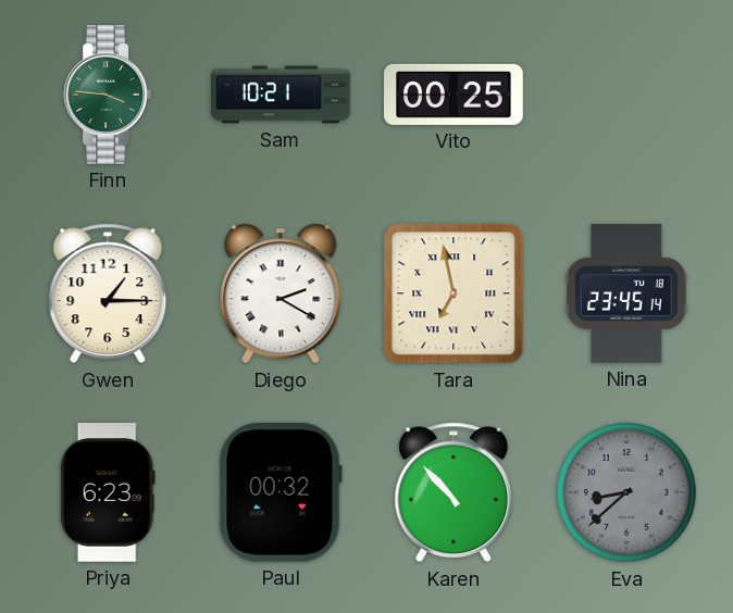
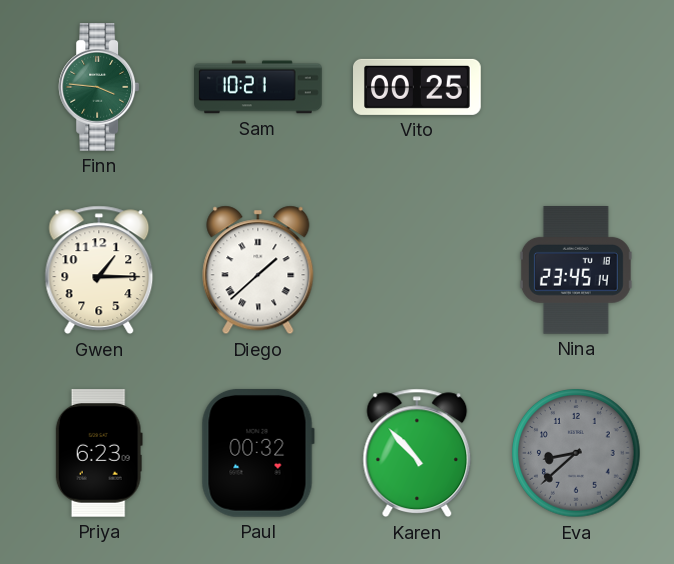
Diego: 2:20 -> 1:38 (258, 270)
Tara: 6:58 -> none (454, 293)
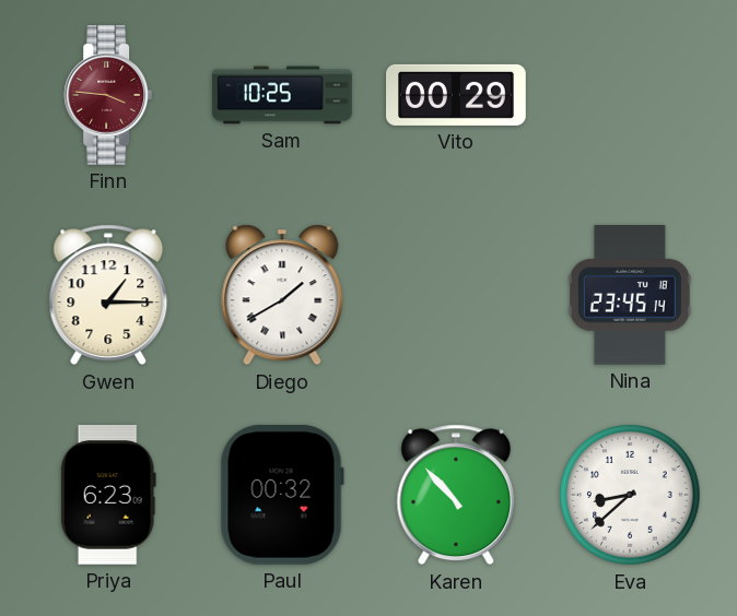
Finn dial: green -> burgundy (108, 96)
Sam: 10:21 -> 10:25 (282, 95)
Vito: 00:25 -> 00:29 (457, 95)
Diego: 1:38 -> 1:40 (282, 295)
Eva dial: grey -> white (630, 495)
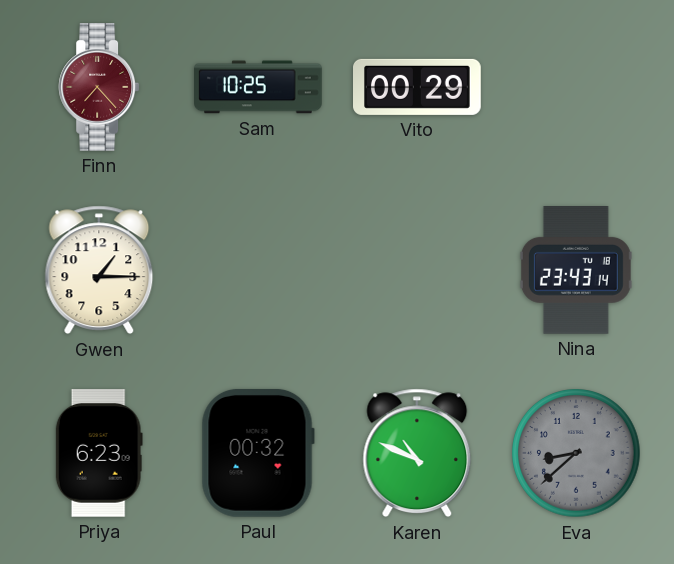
Finn: 3:46 -> 7:23 (99, 88)
Diego: 1:40 -> none (282, 295)
Nina: 23:45 -> 23:43 (576, 271)
Karen: 10:53 -> 10:49 (417, 453)
Eva dial: white -> grey (576, 453)
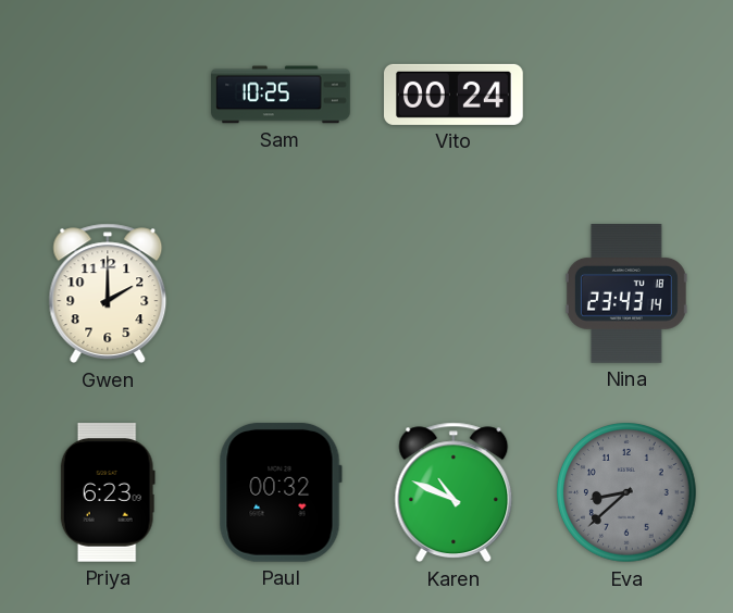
Finn: 7:23 -> none (99, 88)
Vito: 00:29 -> 00:24 (455, 95)
Gwen: 1:15 -> 2:00 (108, 293)
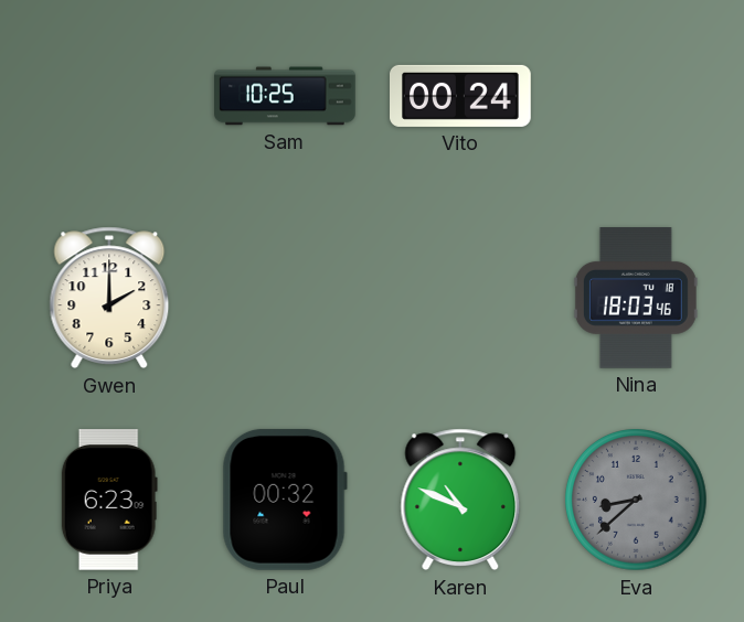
Nina: 23:43 -> 18:03 (636, 299)
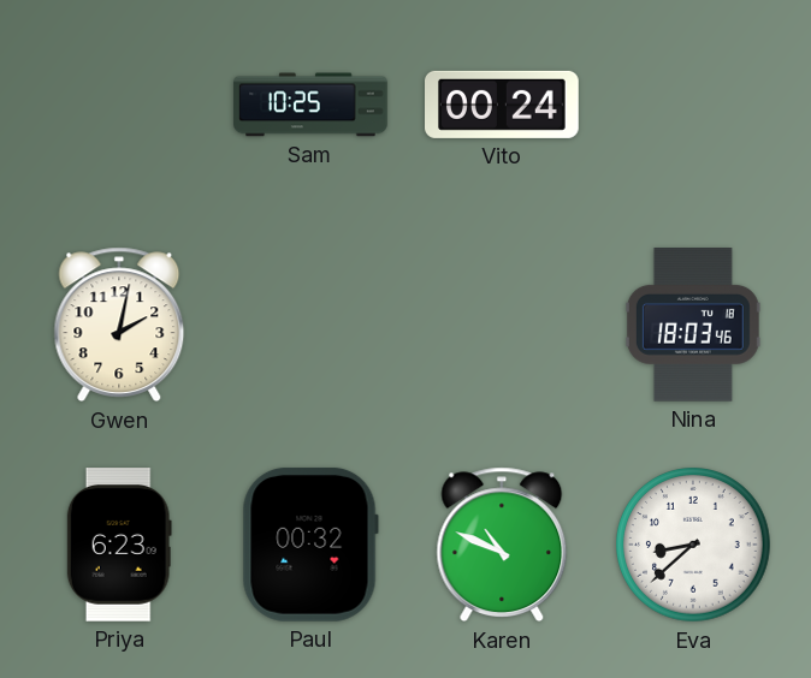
Gwen: 2:00 -> 2:02 (119, 325)
Eva dial: grey -> white (693, 545)
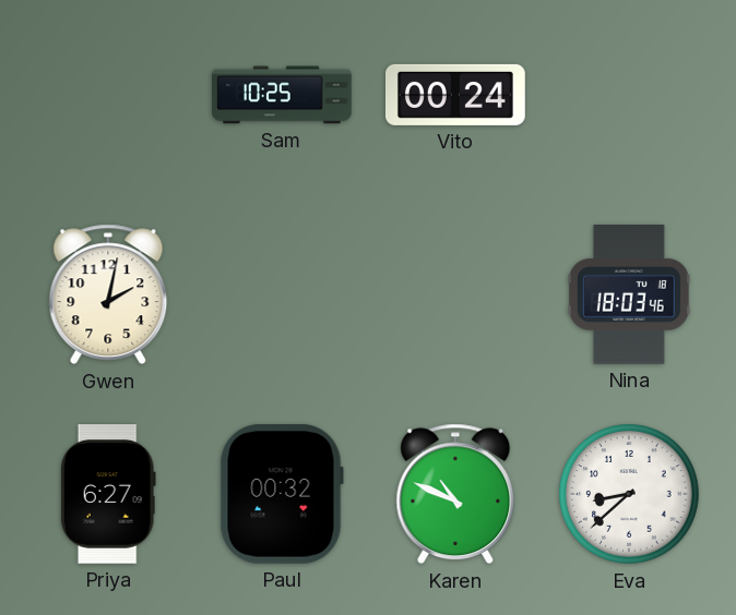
Priya: 6:23 -> 6:27 (108, 495)
